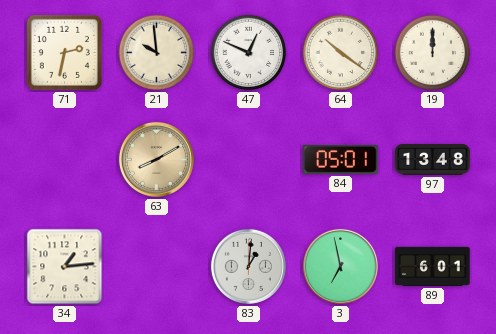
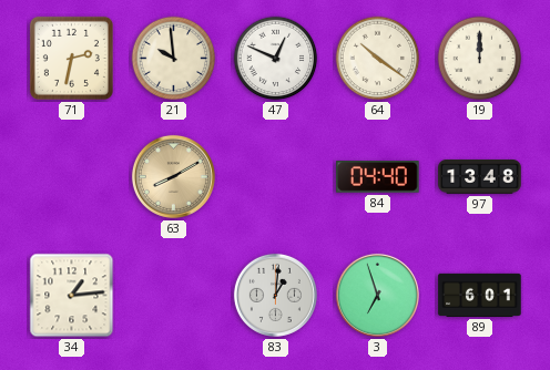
84: 05:01 -> 04:40 (378, 177)
3: 6:58 -> 6:57 (377, 295)
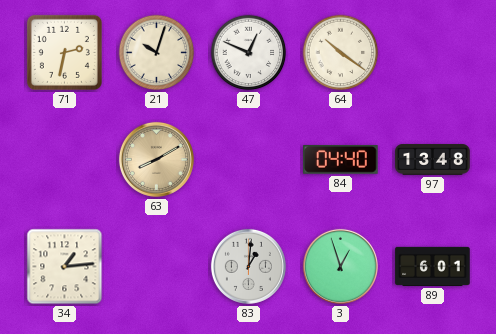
21: 9:59 -> 10:03 (157, 53)
19: 12:00 -> none (480, 59)
3: 6:57 -> 12:57 (340, 266)
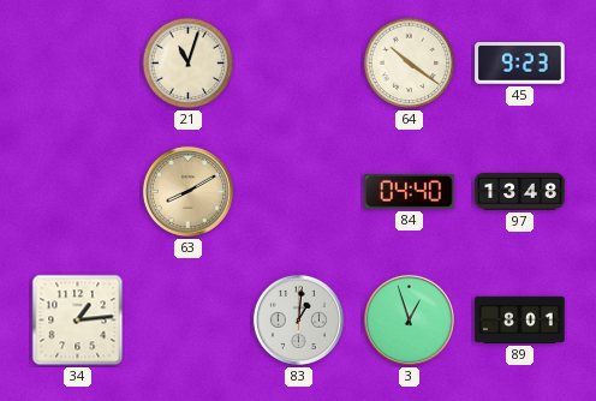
71: 2:32 -> none (64, 52)
21: 10:03 -> 11:03 (189, 64)
47: 12:49 -> none (249, 53)
45: none -> 9:23 (520, 64)
89: 6:01 -> 8:01 (520, 319)
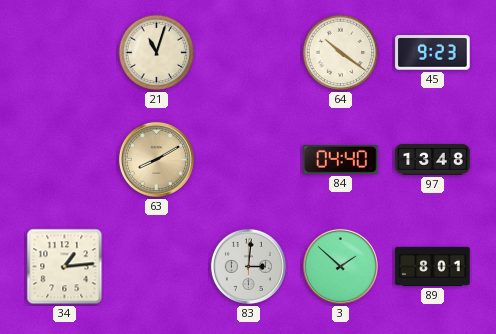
83: 1:01 -> 3:01 (248, 266)
3: 12:57 -> 1:52 (340, 266)
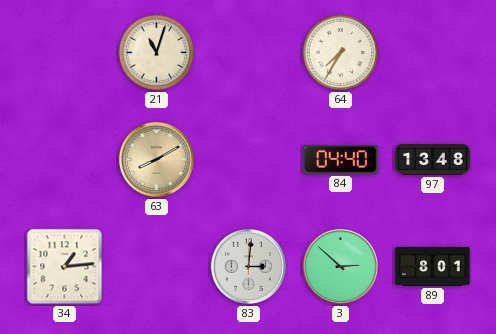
64: 10:21 -> 7:35 (341, 53)
45: 9:23 -> none (433, 53)
3: 1:52 -> 2:52 (340, 266)
